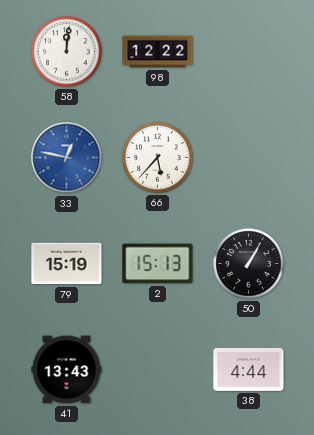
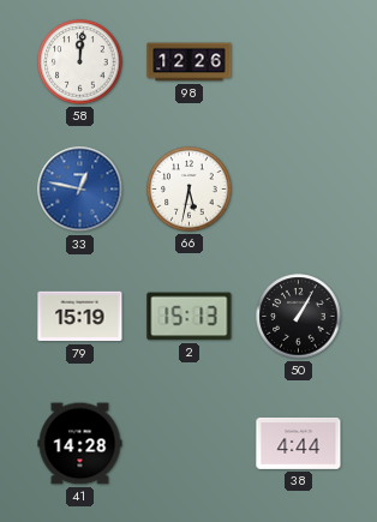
98: 12:22 -> 12:26 (190, 62)
66: 5:37 -> 5:32 (190, 190)
41: 13:43 -> 14:28 (80, 444)
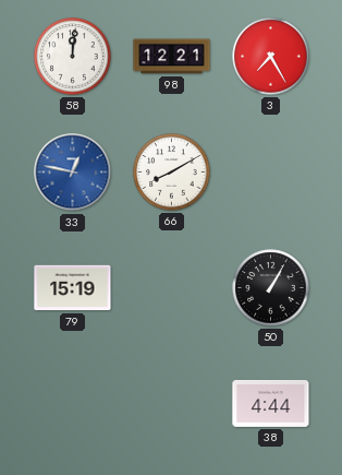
98: 12:26 -> 12:21 (172, 57)
3: none -> 7:25 (271, 57)
66: 5:32 -> 8:10 (172, 173)
2: 15:13 -> none (190, 317)
41: 14:28 -> none (80, 444)
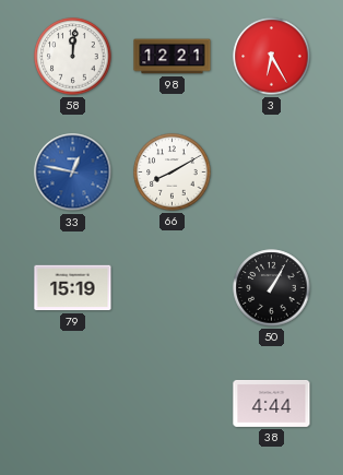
3: 7:25 -> 6:25 (272, 57)
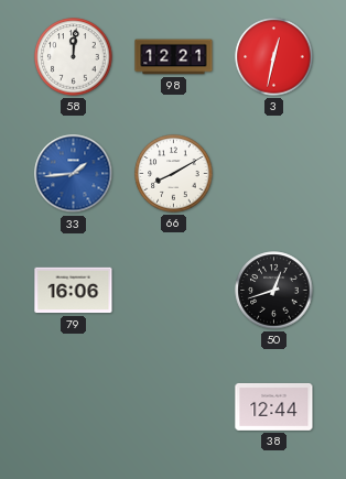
3: 6:25 -> 12:32 (274, 57)
33: 12:47 -> 1:44 (74, 174)
79: 15:19 -> 16:06 (74, 291)
50: 1:05 -> 12:42 (274, 291)
38: 4:44 -> 12:44 (274, 406)
